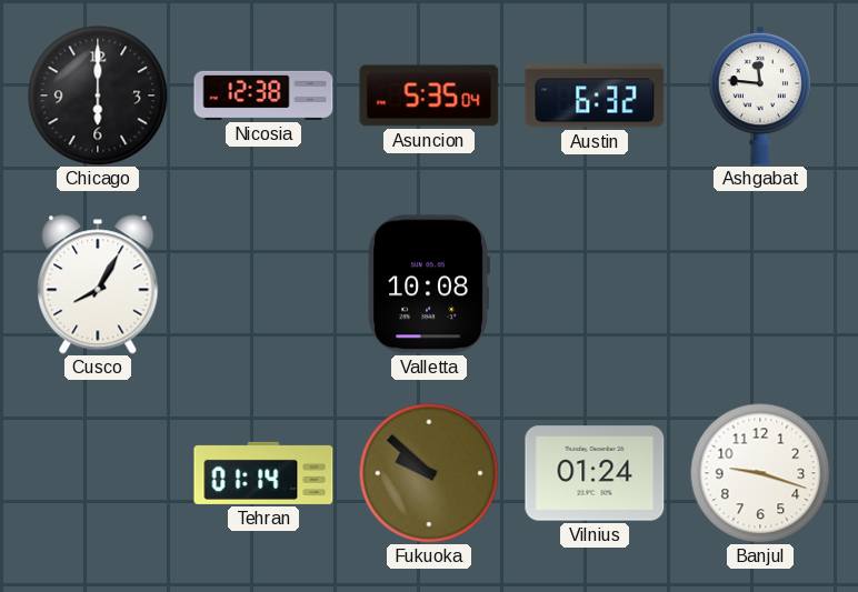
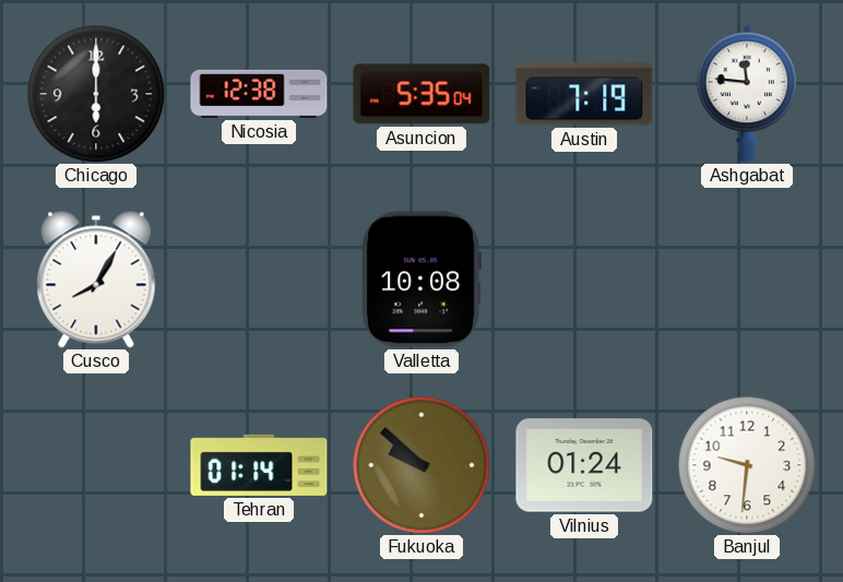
Austin: 6:32 -> 7:19 (584, 94)
Banjul: 9:18 -> 9:31 (747, 465)
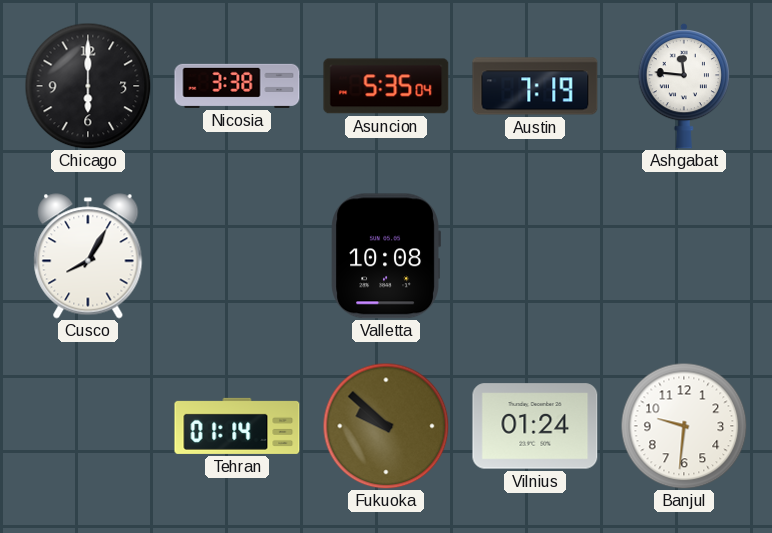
Nicosia: 12:38 -> 3:38 (237, 86)
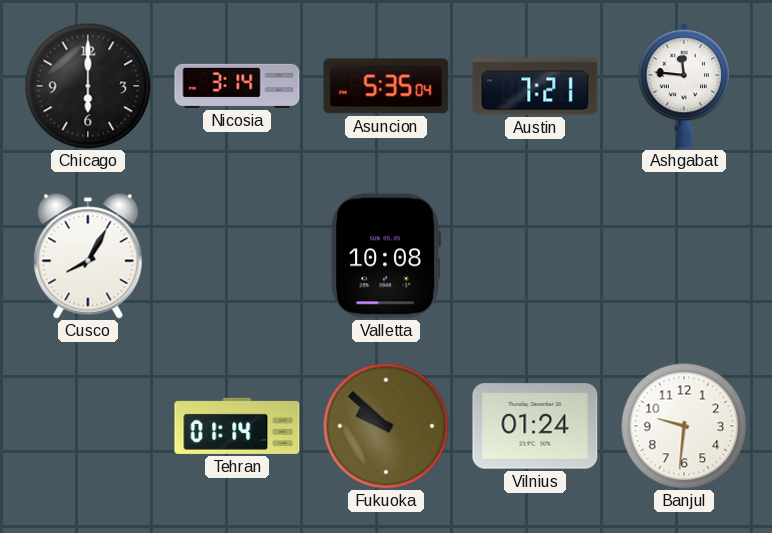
Nicosia: 3:38 -> 3:14 (237, 86)
Austin: 7:19 -> 7:21 (535, 86)
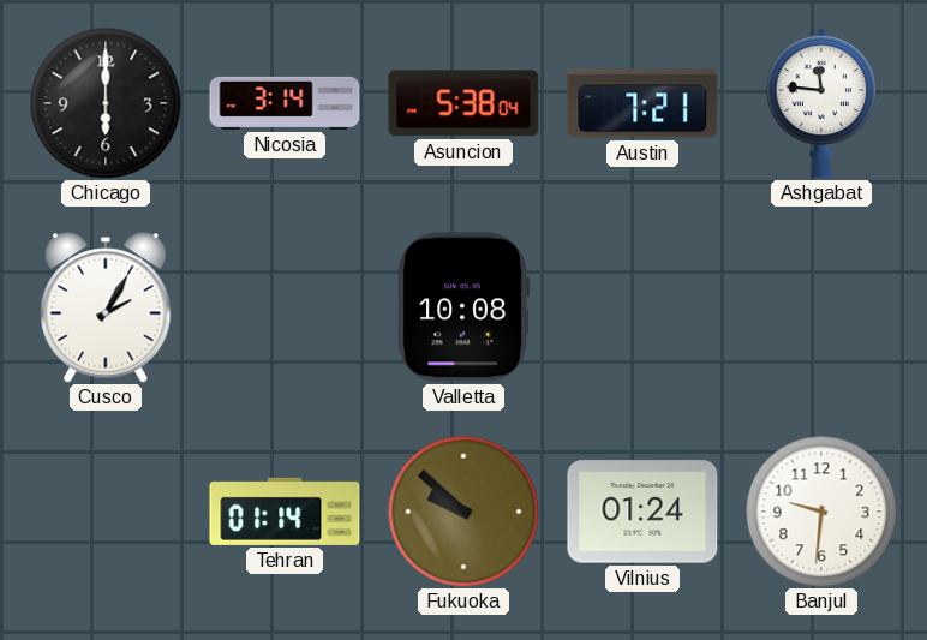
Asuncion: 5:35 -> 5:38 (463, 103)
Cusco: 8:05 -> 2:05 (106, 307)
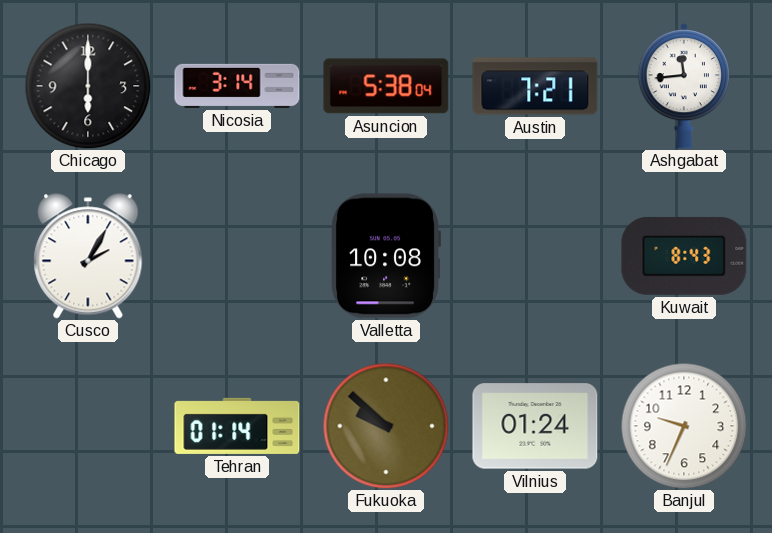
Ashgabat: 11:46 -> 11:44 (683, 86)
Kuwait: none -> 8:43 (684, 256)
Banjul: 9:31 -> 9:34 (684, 426)
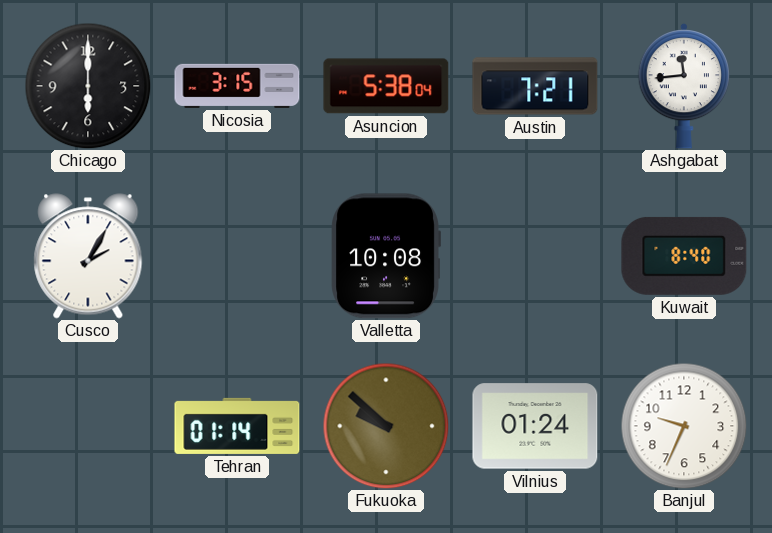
Nicosia: 3:14 -> 3:15 (237, 86)
Kuwait: 8:43 -> 8:40 (684, 256)
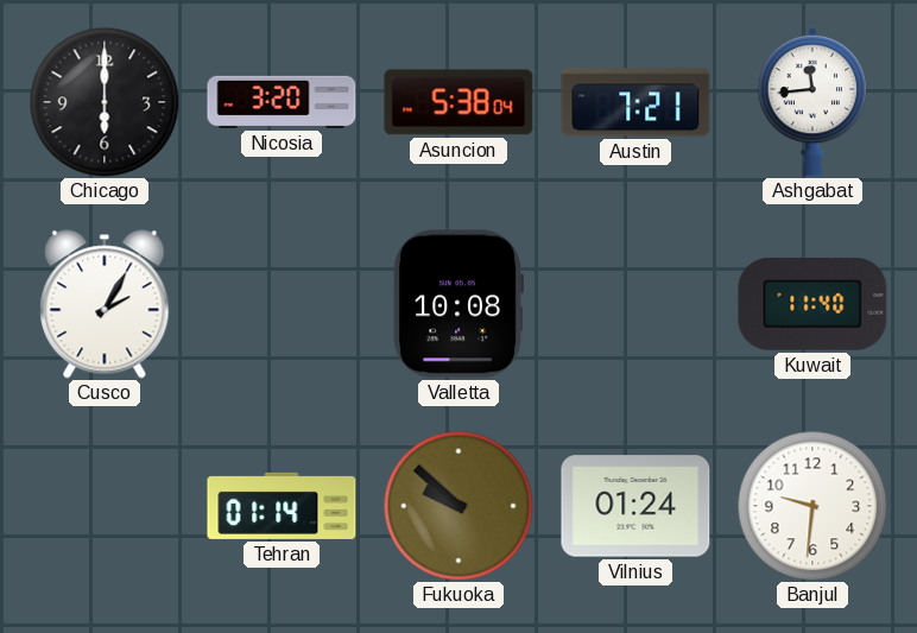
Nicosia: 3:15 -> 3:20 (282, 102)
Kuwait: 8:40 -> 11:40 (812, 304)
Banjul: 9:34 -> 9:31 (812, 506)
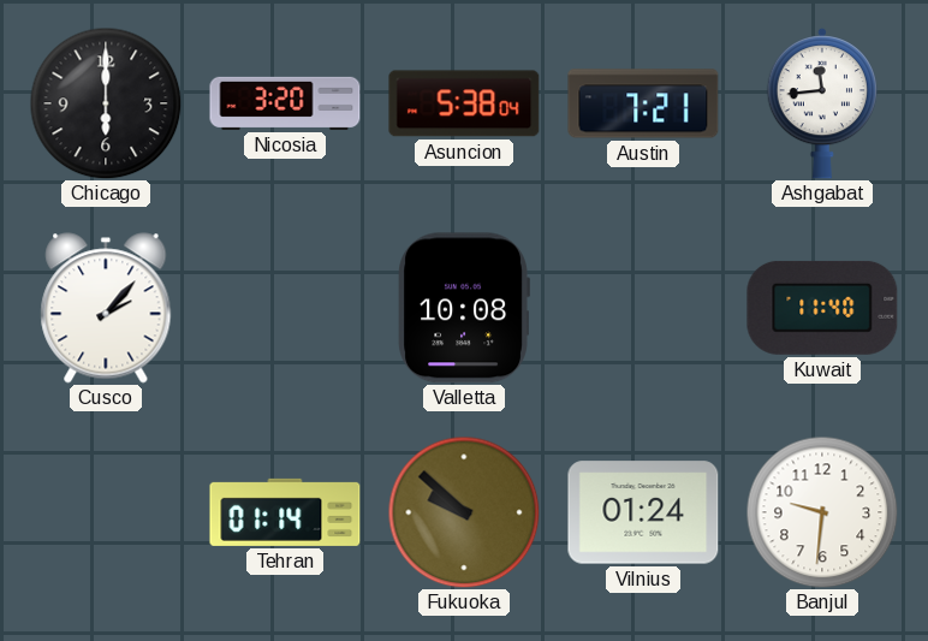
Cusco: 2:05 -> 2:07 (106, 308)
